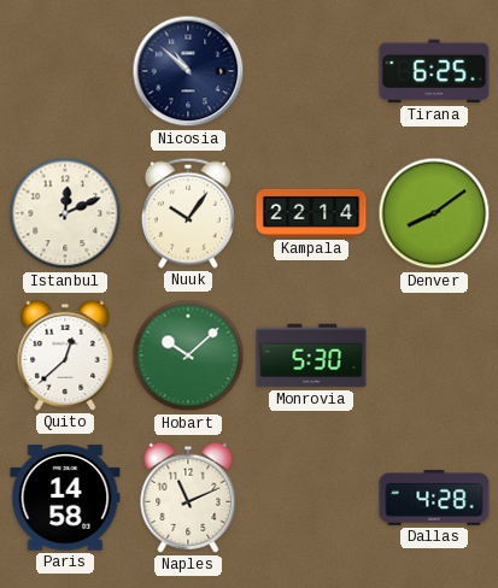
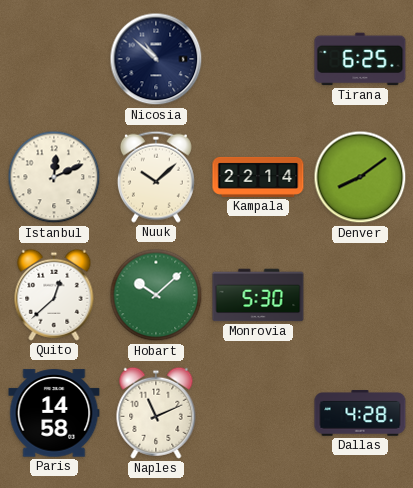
Nuuk: 10:06 -> 10:08 (156, 177)
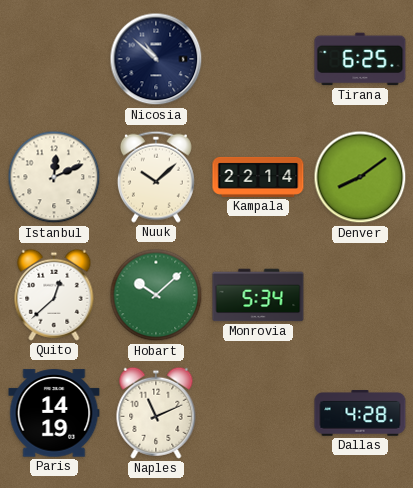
Monrovia: 5:30 -> 5:34 (258, 295)
Paris: 14:58 -> 14:19 (54, 413)
